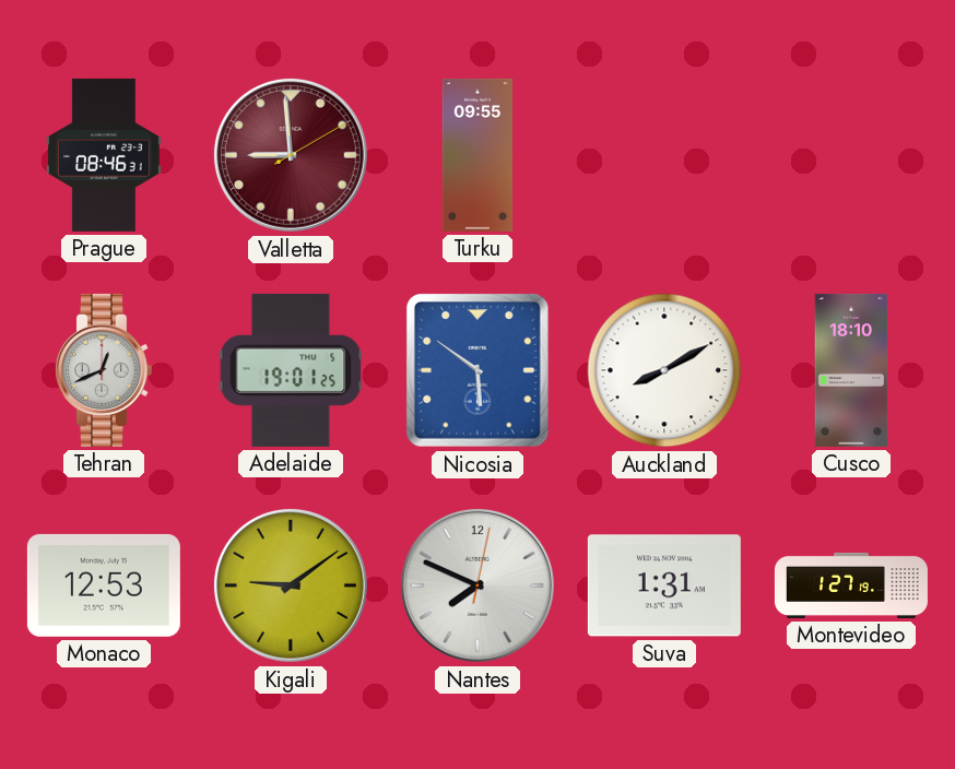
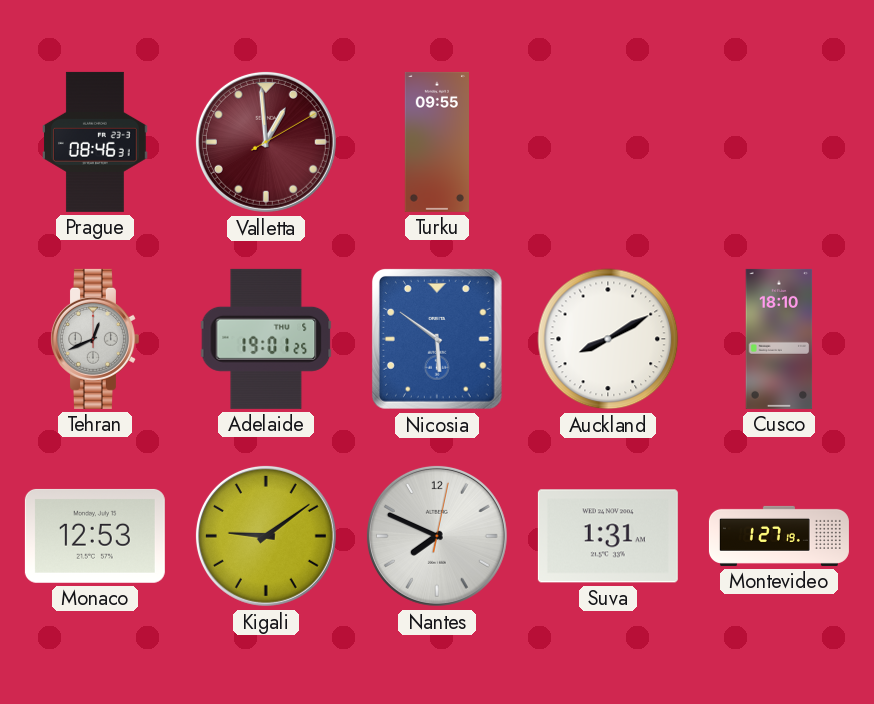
Valletta: 8:59 -> 12:59 (266, 142)
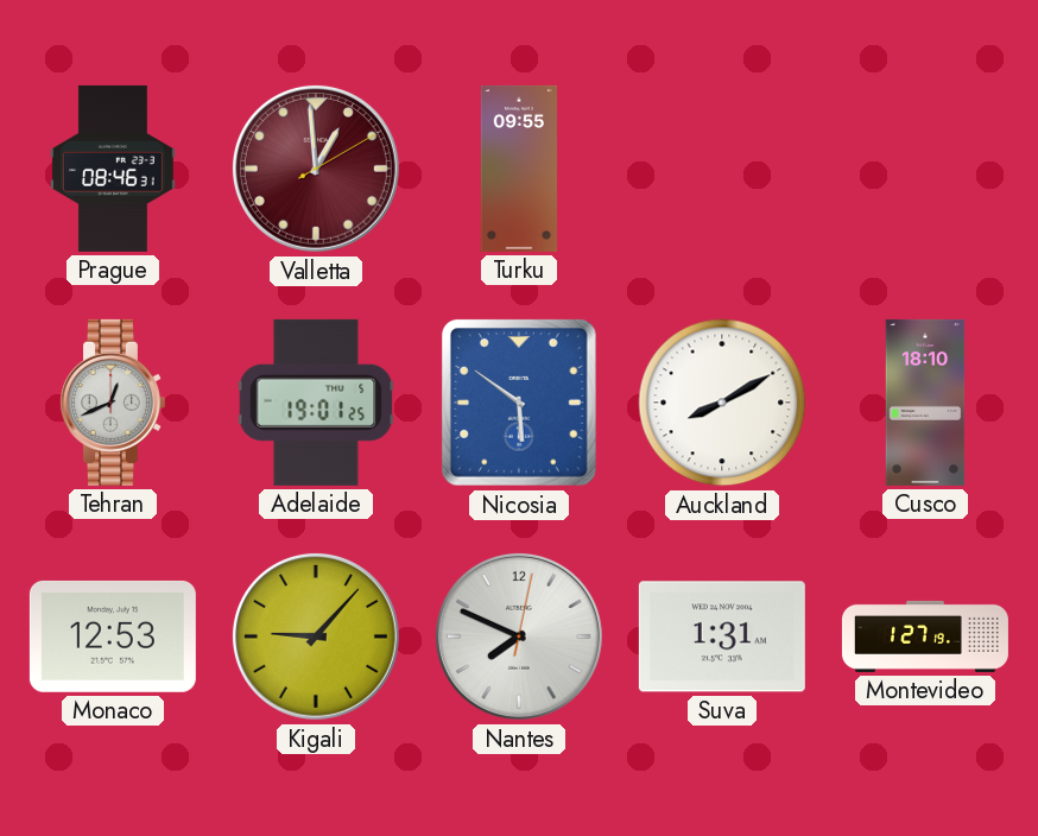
Kigali: 9:09 -> 9:07 (316, 636)
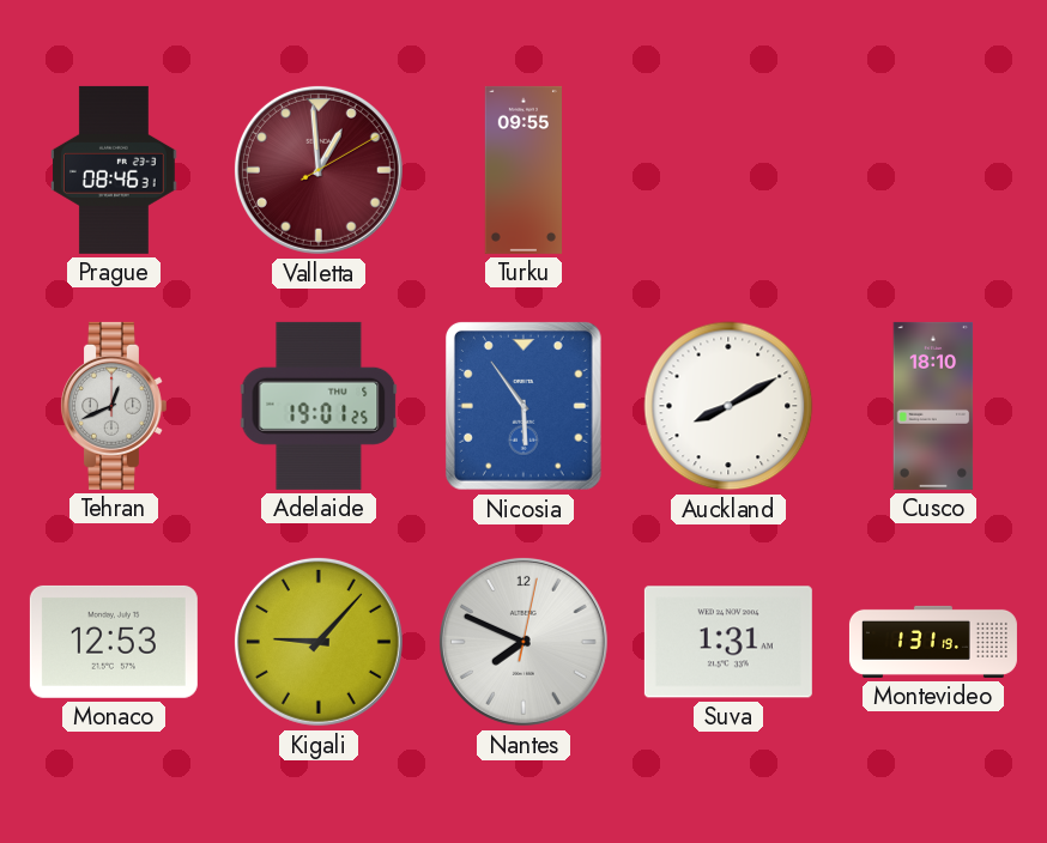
Nicosia: 5:51 -> 5:54 (523, 406)
Montevideo: 1:27 -> 1:31 (933, 642)
